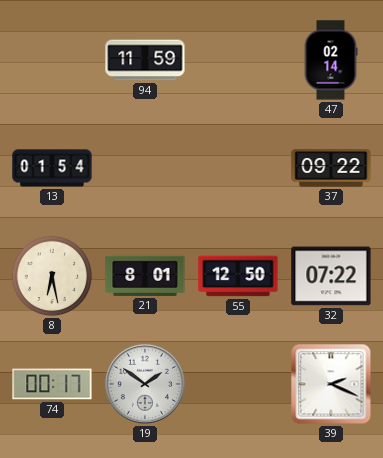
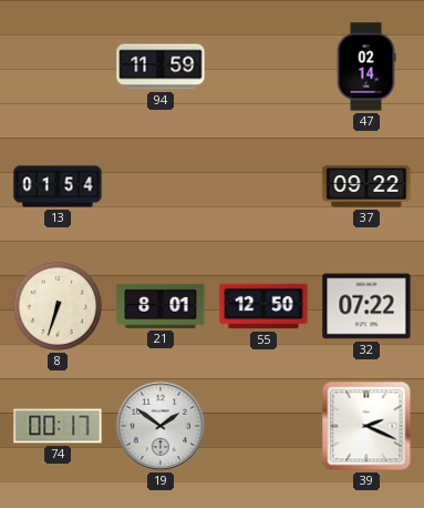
8: 6:28 -> 6:33 (58, 306)
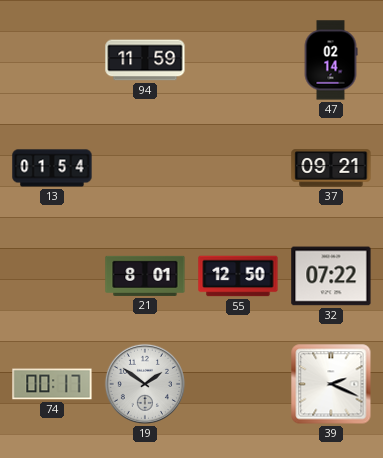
37: 09:22 -> 09:21 (331, 168)
8: 6:33 -> none (58, 306)
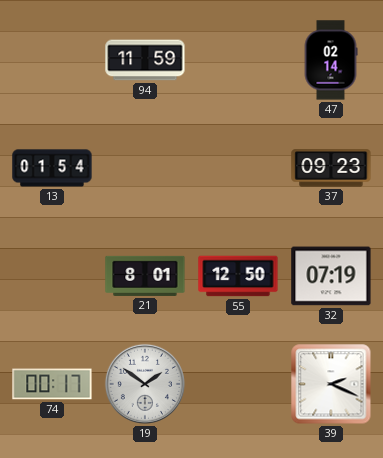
37: 09:21 -> 09:23 (331, 168)
32: 07:22 -> 07:19 (331, 276)
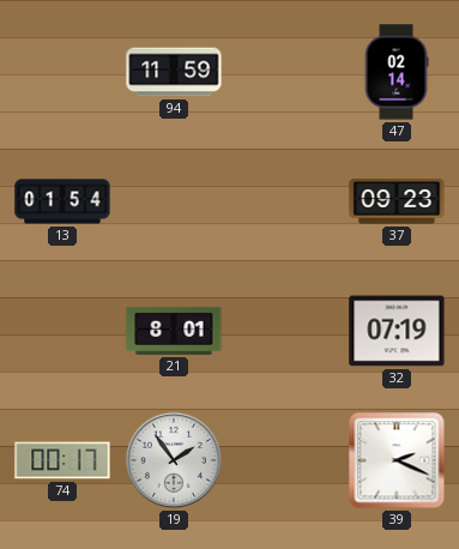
55: 12:50 -> none (238, 276)
19: 1:51 -> 1:54 (174, 460)
